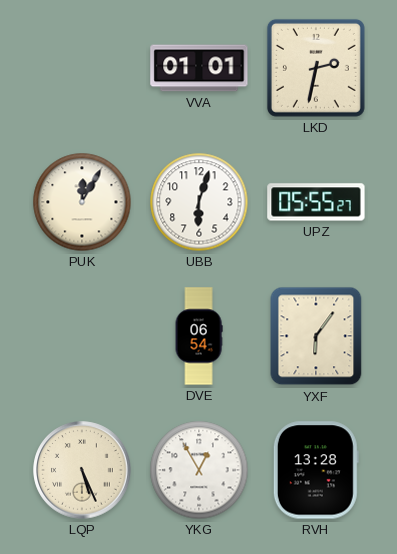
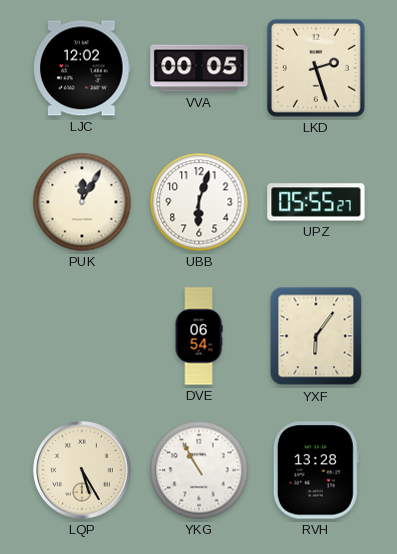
LJC: none -> 12:02 (82, 68)
VVA: 01:01 -> 00:05 (199, 68)
LKD: 2:32 -> 2:27 (316, 68)
LQP: 5:26 -> 5:25 (82, 470)
YKG: 12:55 -> 10:55 (199, 470)
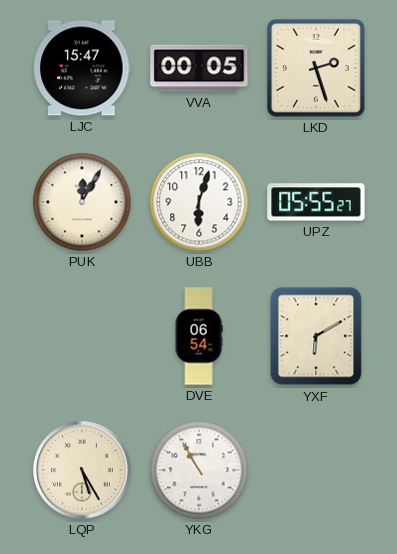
LJC: 12:02 -> 15:47 (82, 68)
YXF: 6:06 -> 6:10 (316, 336)
RVH: 13:28 -> none (316, 470)
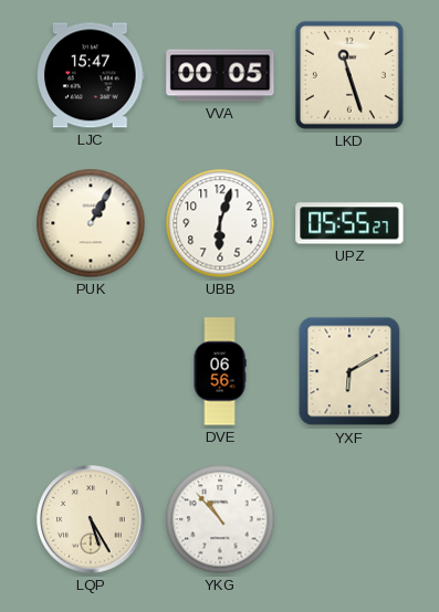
LKD: 2:27 -> 11:27 (349, 75)
PUK: 12:05 -> 1:05 (91, 223)
DVE: 06:54 -> 06:56 (220, 371)
YKG: 10:55 -> 10:53 (220, 519)
